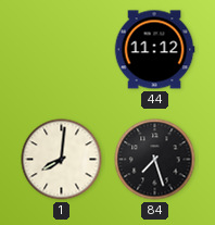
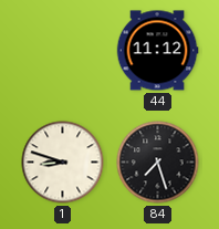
1: 8:01 -> 8:48 (63, 163)
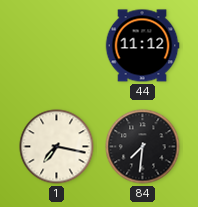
1: 8:48 -> 7:17 (57, 147)
84: 7:27 -> 7:31 (143, 147)
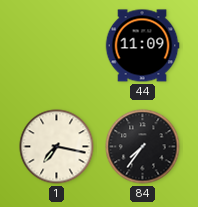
44: 11:12 -> 11:09 (142, 46)
84: 7:31 -> 7:36 (143, 147)
